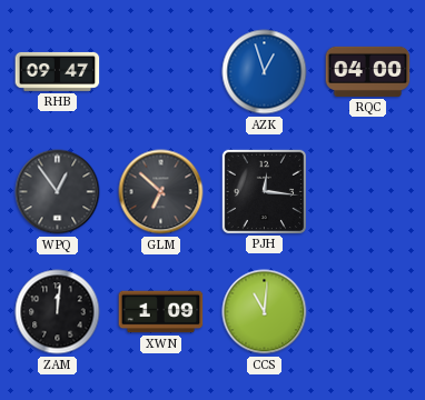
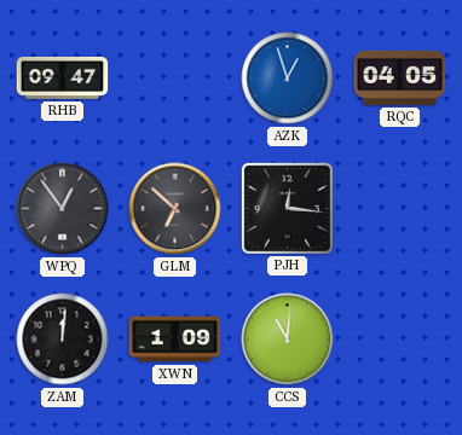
RQC: 04:00 -> 04:05 (400, 77)
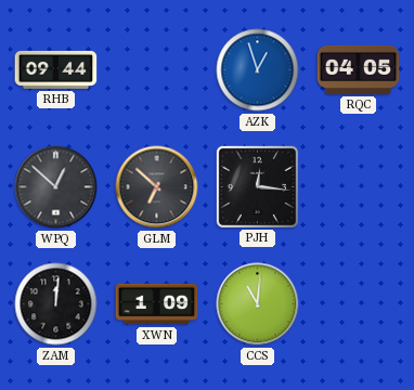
RHB: 09:47 -> 09:44 (56, 69)
WPQ: 12:54 -> 12:52 (56, 187)
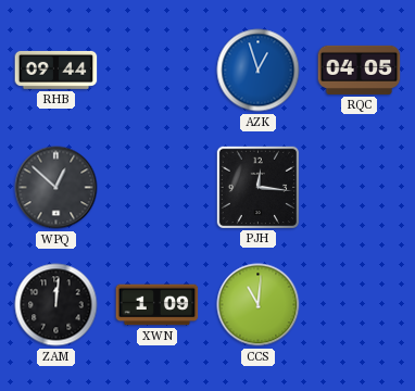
GLM: 6:52 -> none (157, 187)
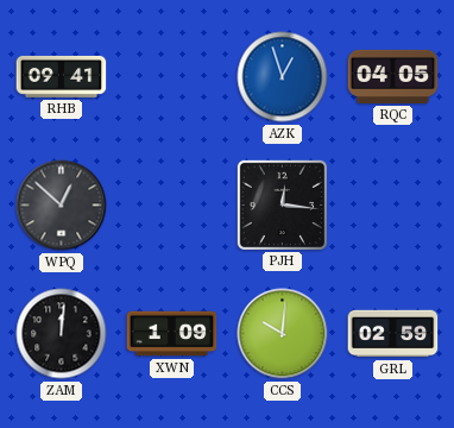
RHB: 09:44 -> 09:41 (62, 76)
CCS: 11:01 -> 10:01 (283, 334)
GRL: none -> 02:59 (393, 334)
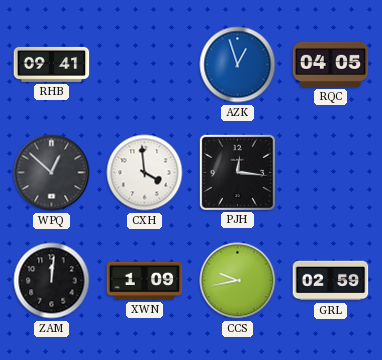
CXH: none -> 3:59 (145, 173)
CCS: 10:01 -> 9:43 (238, 281)
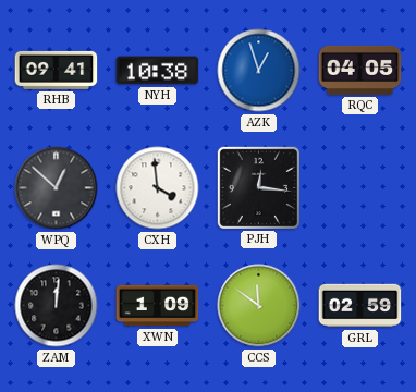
NYH: none -> 10:38 (158, 71)
CCS: 9:43 -> 11:51 (259, 306)
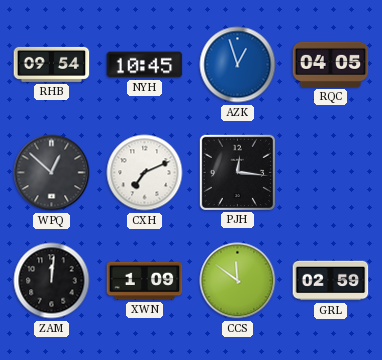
RHB: 09:41 -> 09:54 (52, 64)
NYH: 10:38 -> 10:45 (145, 65)
CXH: 3:59 -> 7:11 (145, 173)
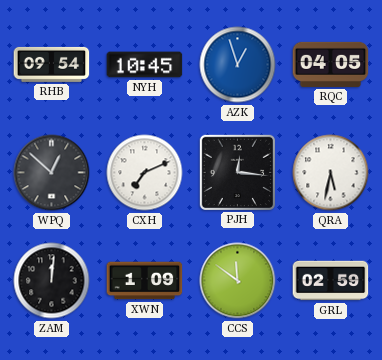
QRA: none -> 5:32 (331, 173)
